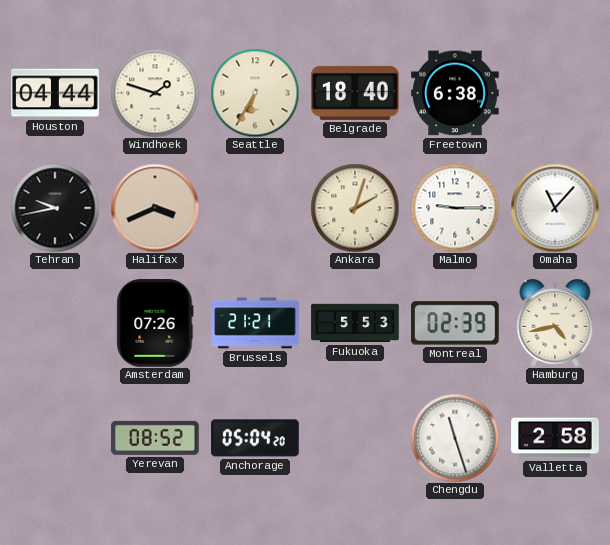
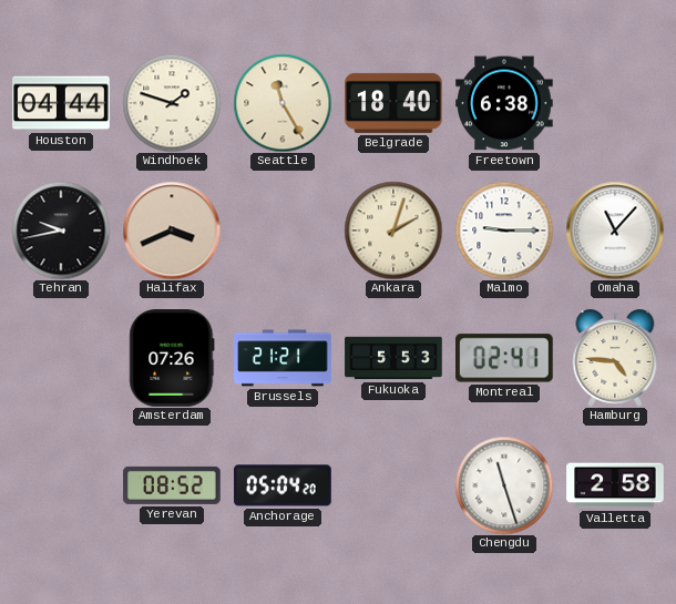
Seattle: 6:35 -> 11:25 (283, 103)
Montreal: 02:39 -> 02:41 (505, 358)
Hamburg: 4:43 -> 4:46 (615, 358)
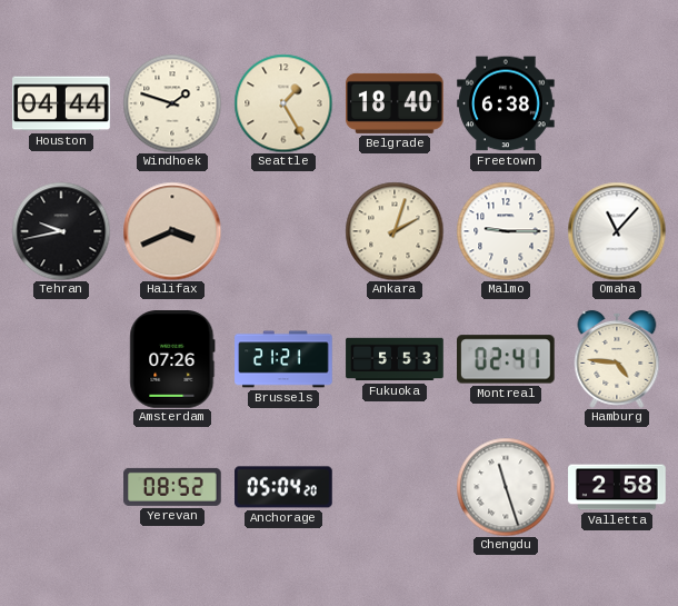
Seattle: 11:25 -> 1:25 (283, 103)
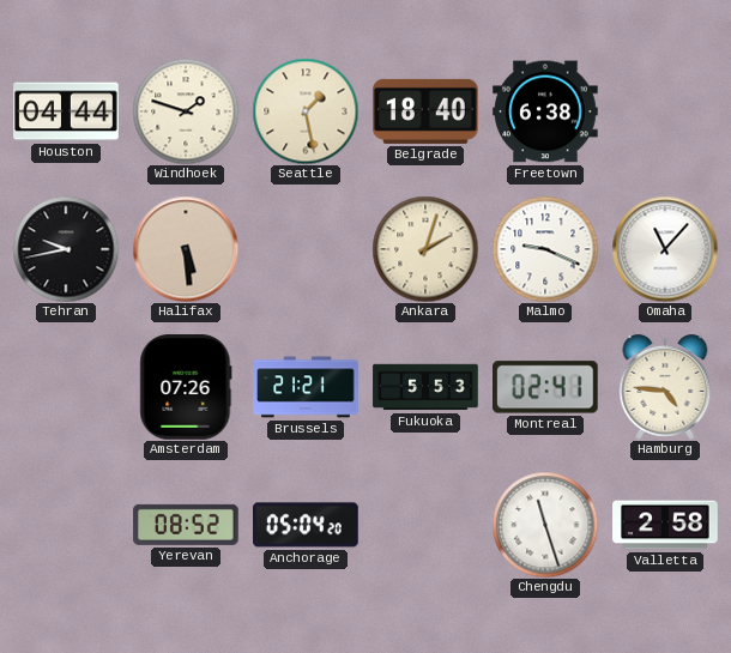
Seattle: 1:25 -> 1:28 (306, 111)
Halifax: 3:41 -> 5:29 (186, 249)
Malmo: 9:15 -> 9:19 (545, 249)
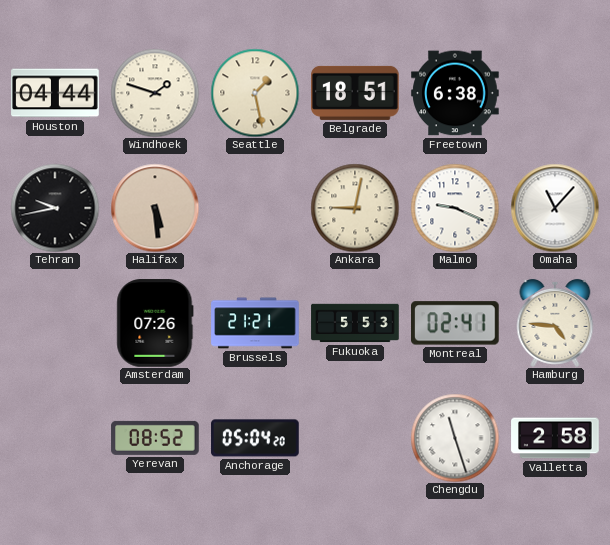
Belgrade: 18:40 -> 18:51 (355, 93)
Ankara: 2:03 -> 9:02 (355, 208)
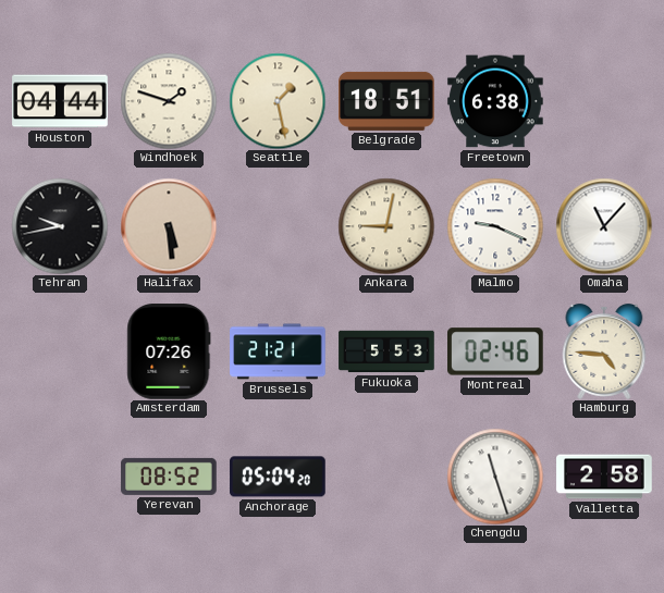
Montreal: 02:41 -> 02:46 (496, 351)
